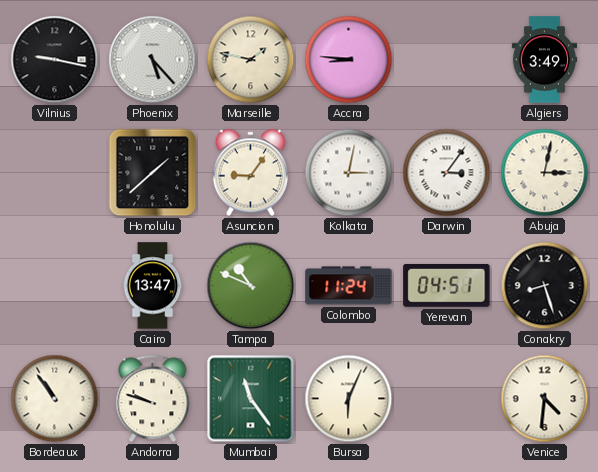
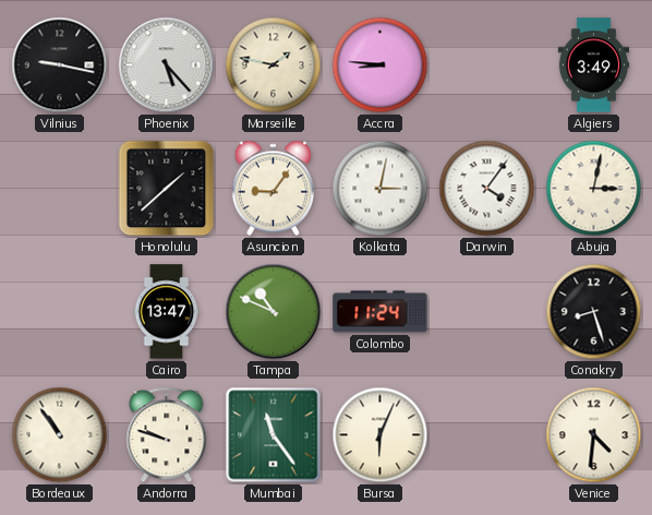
Darwin: 3:06 -> 4:06 (487, 189)
Yerevan: 04:51 -> none (447, 285)
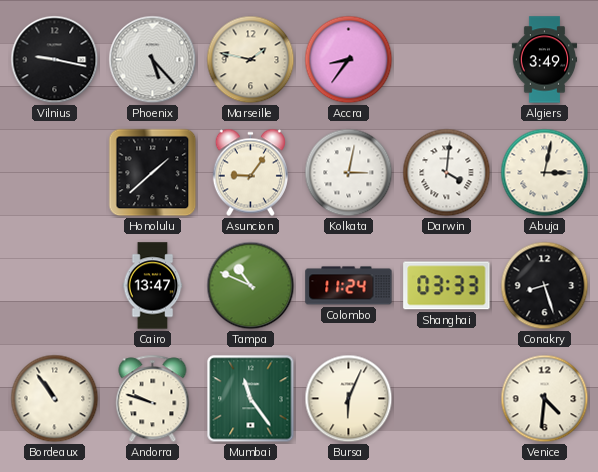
Accra: 8:46 -> 8:36 (349, 60)
Darwin: 4:06 -> 4:01 (447, 173)
Shanghai: none -> 03:33 (447, 286)
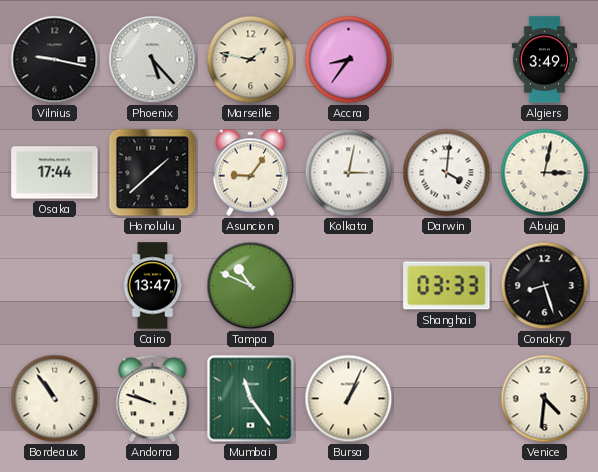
Osaka: none -> 17:44 (55, 173)
Colombo: 11:24 -> none (349, 286)
Bursa: 6:04 -> 1:04 (349, 399)
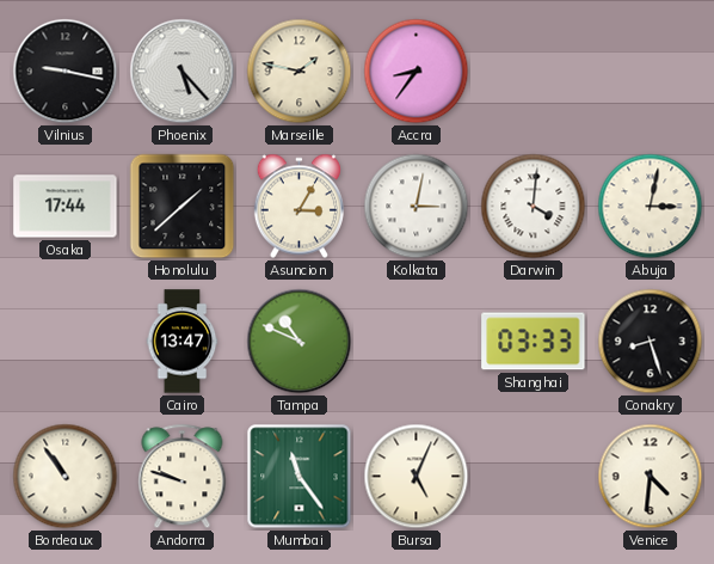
Algiers: 3:49 -> none (545, 60)
Asuncion: 9:06 -> 3:05 (298, 207)
Bursa: 1:04 -> 5:04 (417, 477)
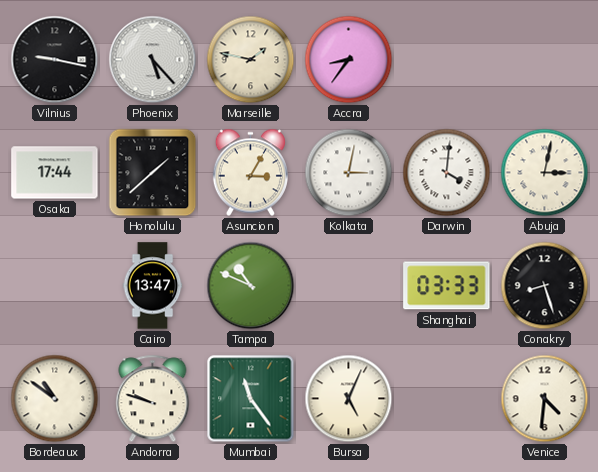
Bordeaux: 10:54 -> 10:51 (55, 399)
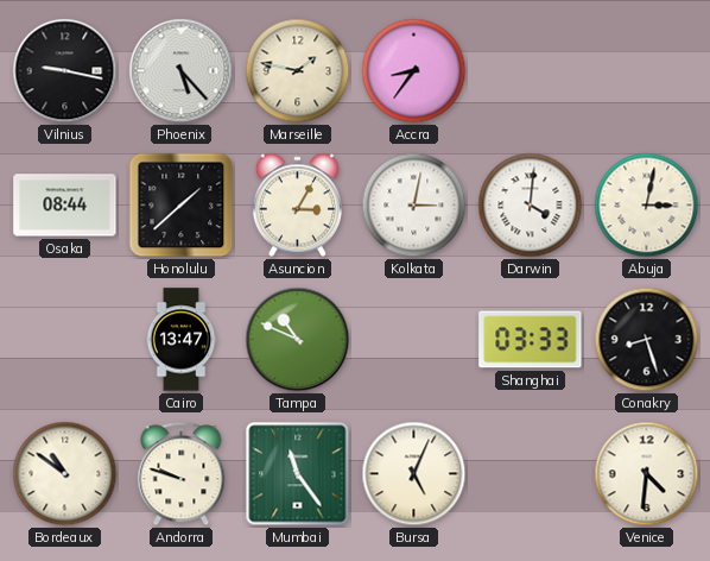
Osaka: 17:44 -> 08:44 (65, 206)
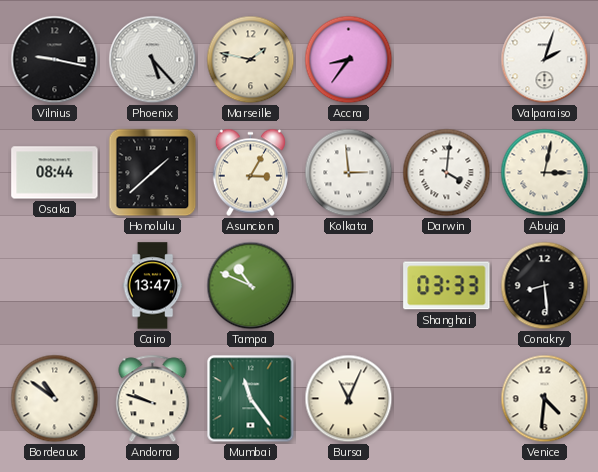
Valparaiso: none -> 2:03 (545, 60)
Kolkata: 3:02 -> 2:59 (349, 173)
Conakry: 8:27 -> 8:29 (545, 286)
Bursa: 5:04 -> 11:04 (349, 399)
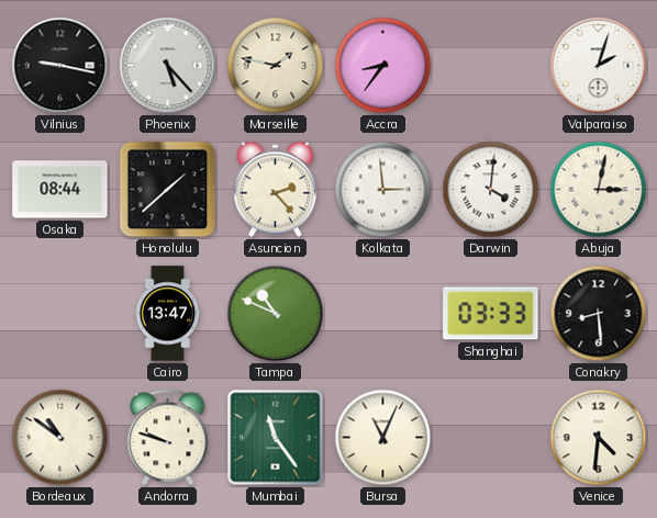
Asuncion: 3:05 -> 2:23 (275, 190)
